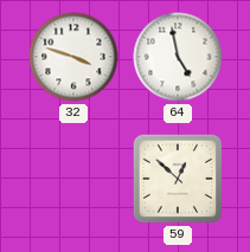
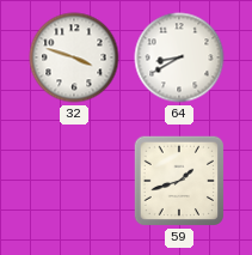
64: 4:58 -> 8:40 (179, 57)
59: 12:52 -> 1:42 (179, 181)
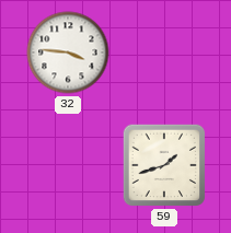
32: 3:48 -> 3:46 (68, 53)
64: 8:40 -> none (179, 57)
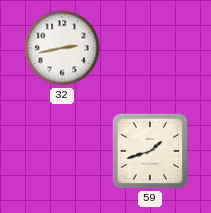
32: 3:46 -> 2:43 (62, 48)
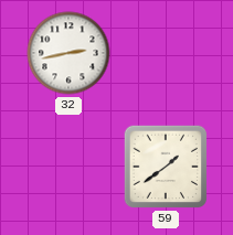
59: 1:42 -> 1:39 (166, 167)
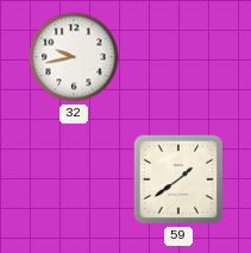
32: 2:43 -> 9:43 (74, 57)
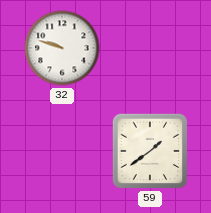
32: 9:43 -> 9:48 (62, 48)
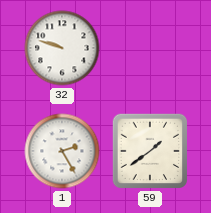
1: none -> 2:25 (62, 151)
